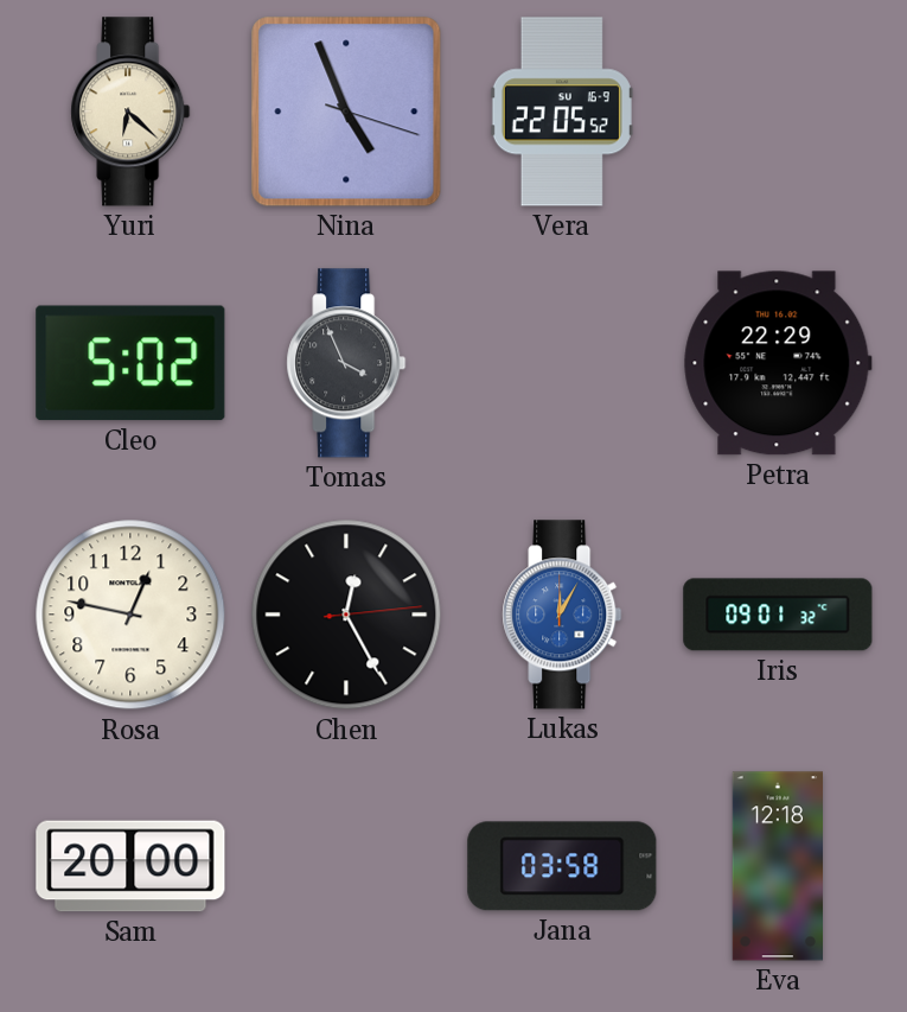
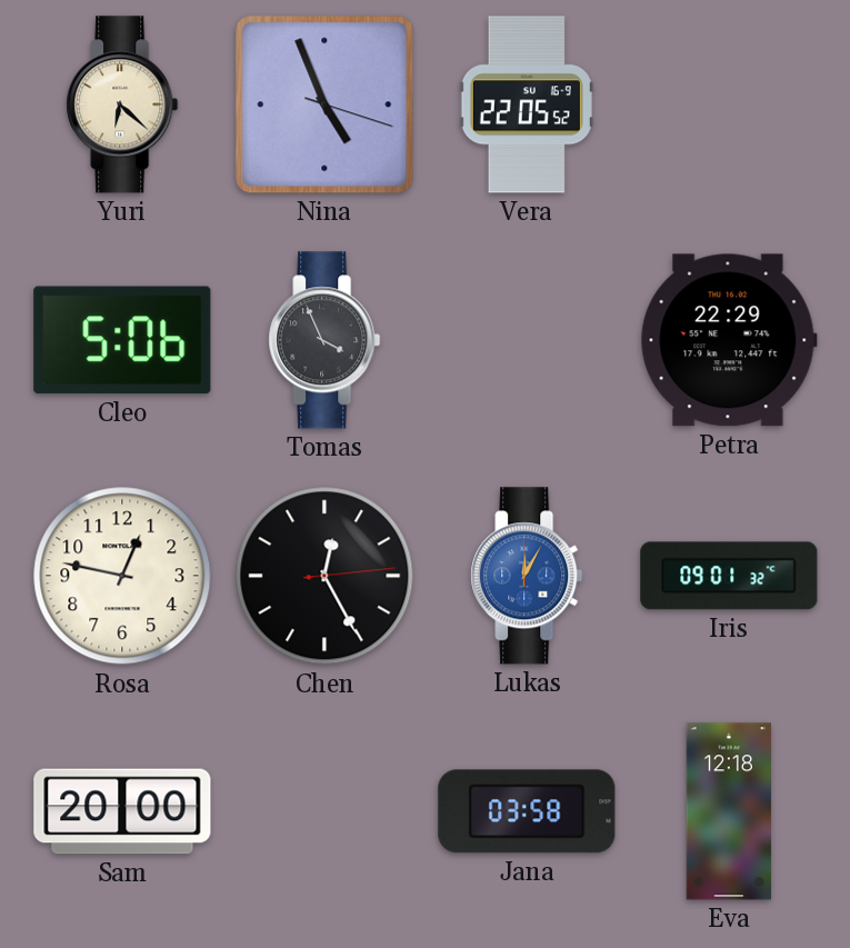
Cleo: 5:02 -> 5:06 (122, 340)
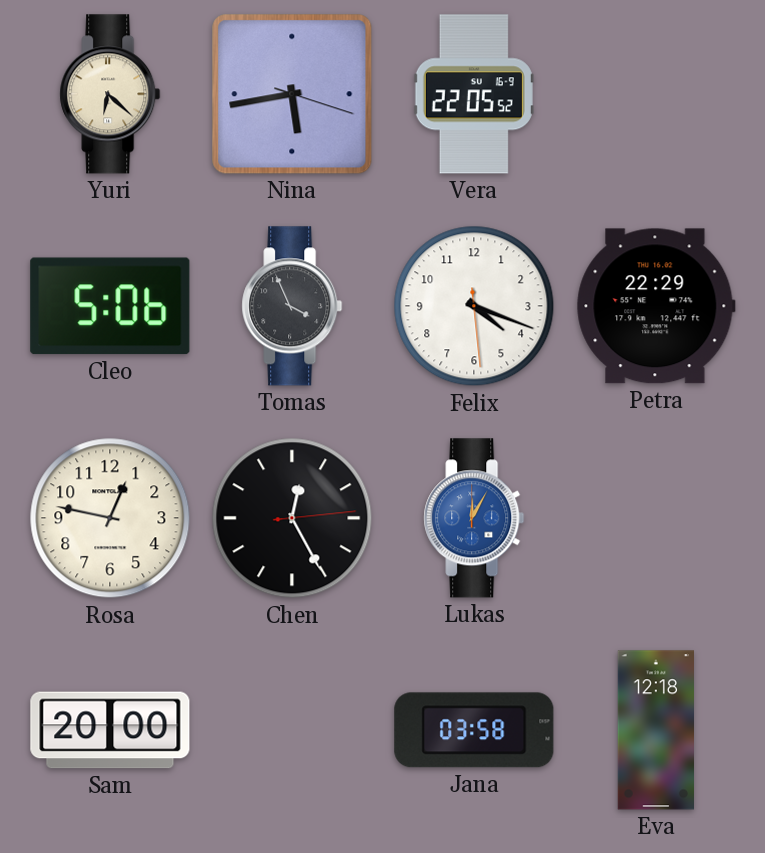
Nina: 4:56 -> 5:43 (292, 94)
Felix: none -> 4:18 (474, 306)
Iris: 09:01 -> none (729, 576)
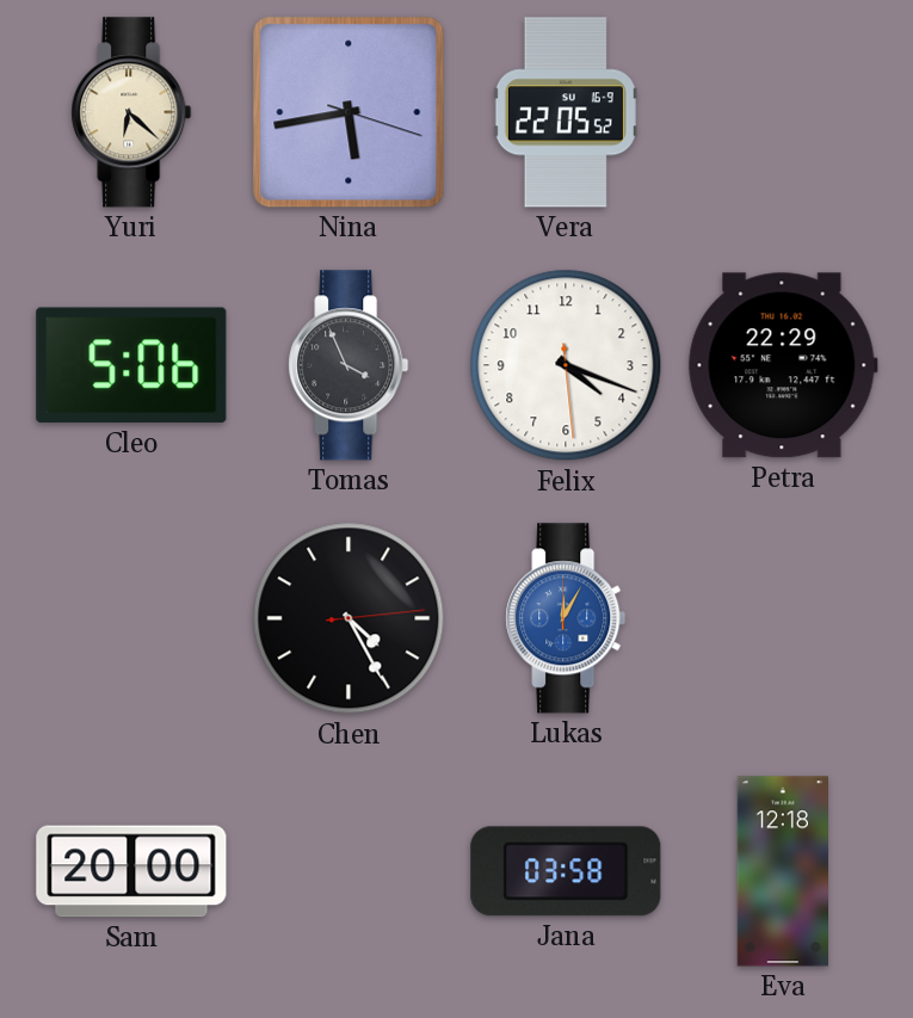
Rosa: 12:47 -> none (110, 518)
Chen: 12:25 -> 4:25 (348, 618)
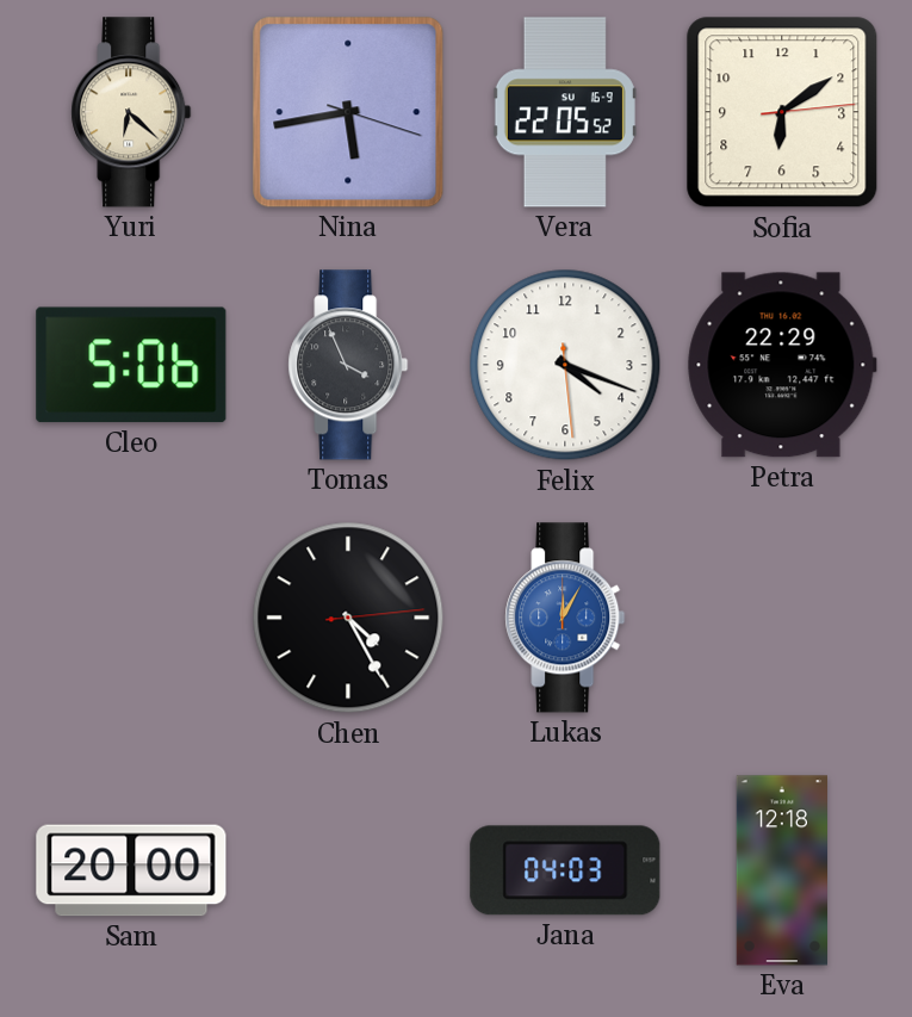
Sofia: none -> 6:09 (782, 112)
Jana: 03:58 -> 04:03 (565, 870)
